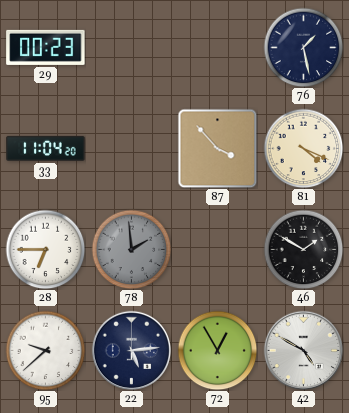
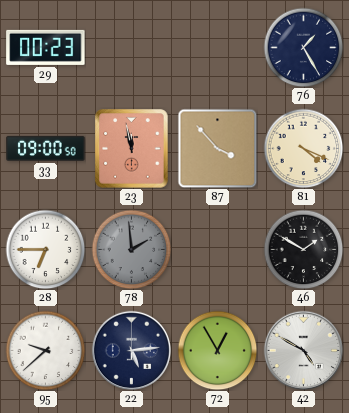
76: 1:28 -> 1:25 (303, 47)
33: 11:04 -> 09:00 (46, 148)
23: none -> 11:58 (132, 149)
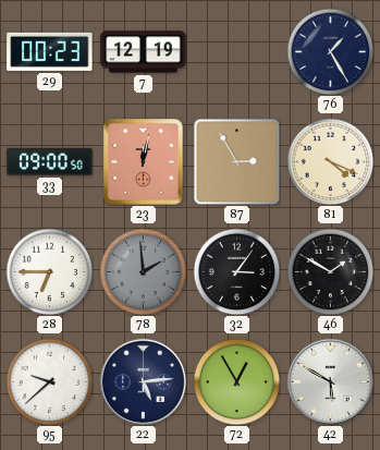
7: none -> 12:19 (144, 52)
23: 11:58 -> 12:02 (144, 162)
87: 3:53 -> 2:55 (236, 161)
32: none -> 3:06 (236, 271)
42: 4:50 -> 5:50 (330, 381)
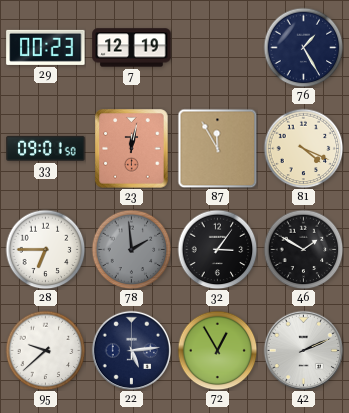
33: 09:00 -> 09:01 (46, 148)
87: 2:55 -> 11:55 (217, 148)
42: 5:50 -> 2:11 (303, 350)
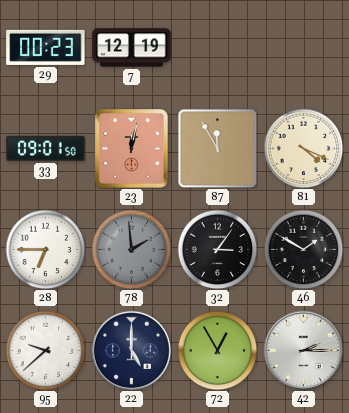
76: 1:25 -> none (303, 47)
22: 5:14 -> 5:00 (131, 350)
42: 2:11 -> 2:15 (303, 350)
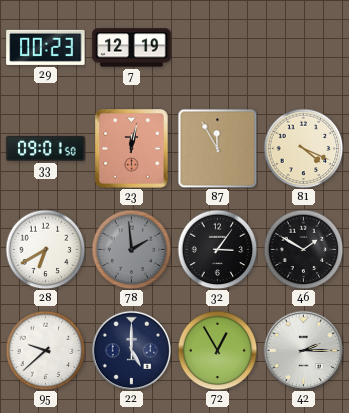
28: 6:45 -> 6:40 (45, 249)
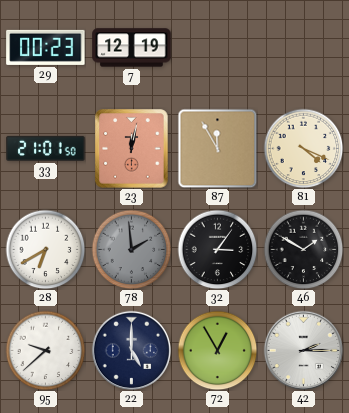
33: 09:01 -> 21:01 (46, 148)
